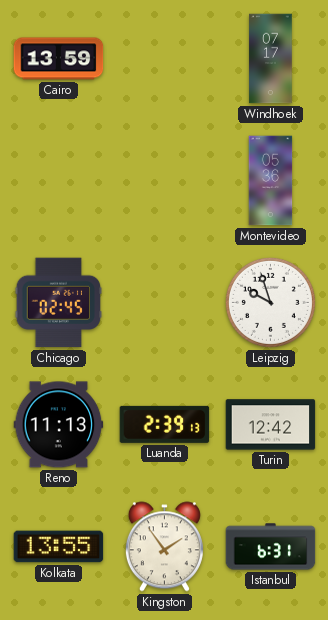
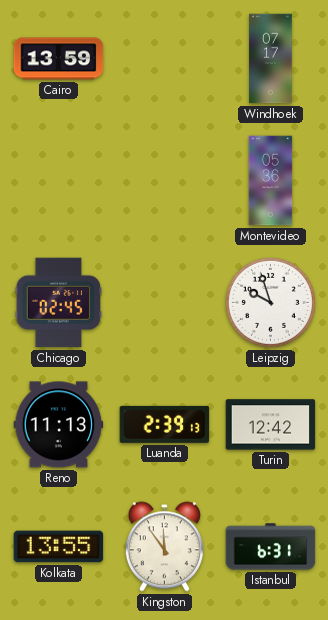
Kingston: 1:54 -> 11:54 (164, 547)
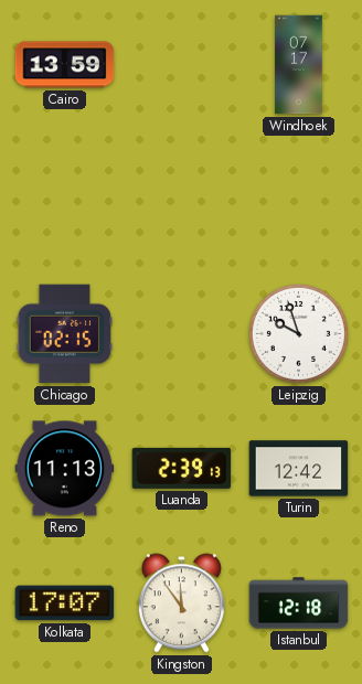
Montevideo: 05:36 -> none (271, 181)
Chicago: 02:45 -> 02:15 (65, 334)
Kolkata: 13:55 -> 17:07 (65, 603)
Istanbul: 6:31 -> 12:18 (299, 603)
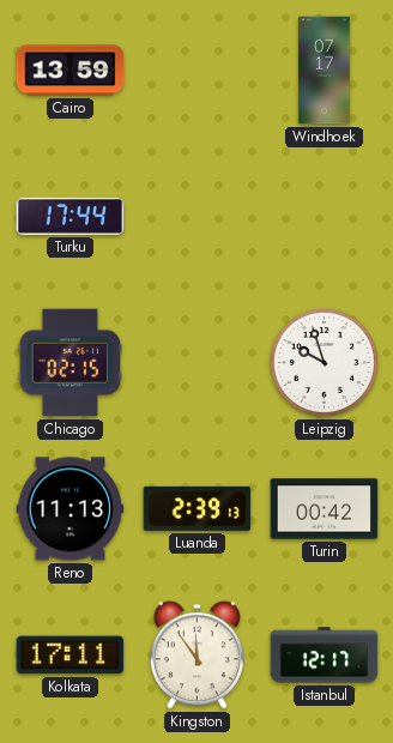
Turku: none -> 17:44 (71, 216)
Turin: 12:42 -> 00:42 (325, 509)
Kolkata: 17:07 -> 17:11 (71, 656)
Istanbul: 12:18 -> 12:17 (325, 656)
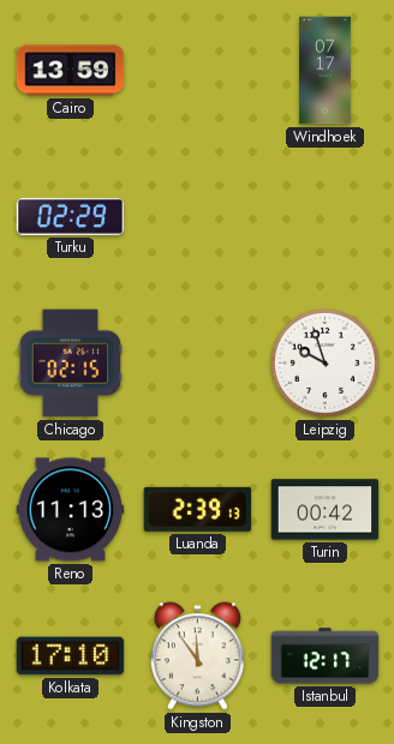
Turku: 17:44 -> 02:29 (71, 216)
Kolkata: 17:11 -> 17:10 (71, 656)
